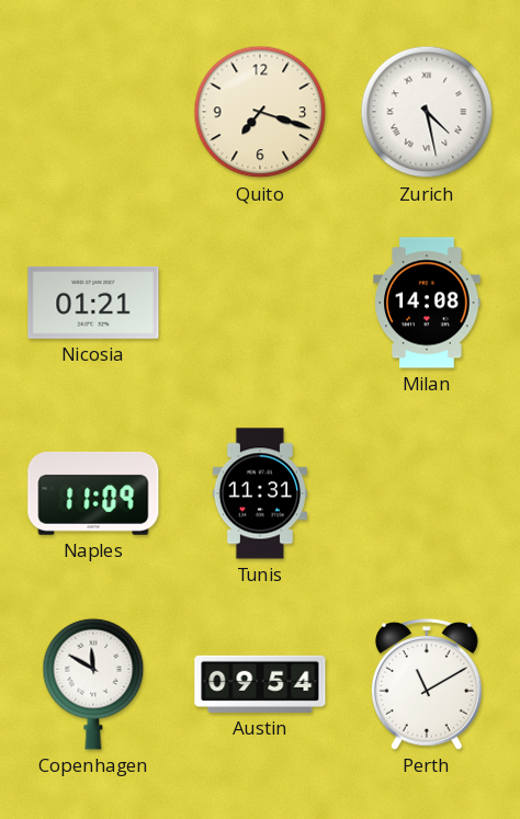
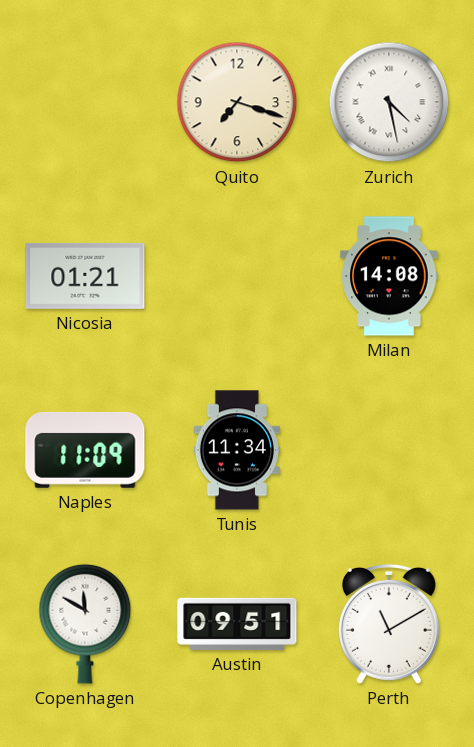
Tunis: 11:31 -> 11:34 (237, 450)
Austin: 09:54 -> 09:51 (237, 624)
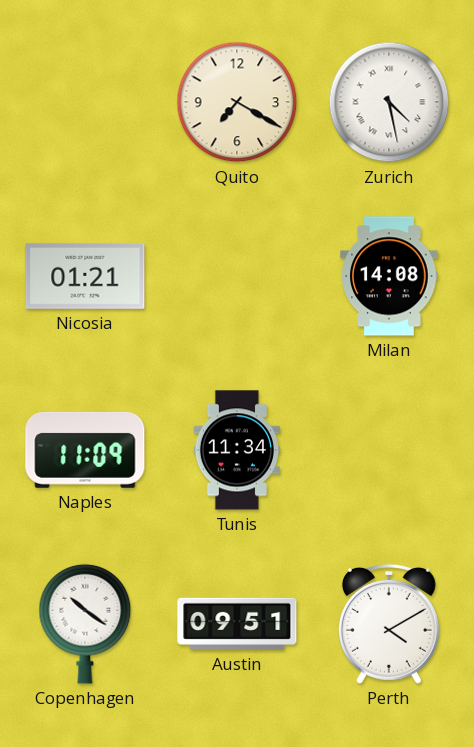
Quito: 7:18 -> 7:20 (237, 102)
Copenhagen: 11:50 -> 10:21 (85, 624)
Perth: 11:10 -> 4:10 (389, 625)
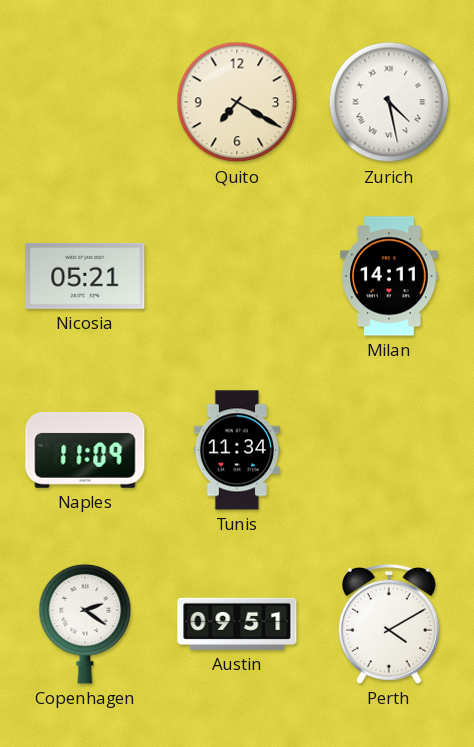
Nicosia: 01:21 -> 05:21 (85, 276)
Milan: 14:08 -> 14:11 (389, 276)
Copenhagen: 10:21 -> 2:21 (85, 624)
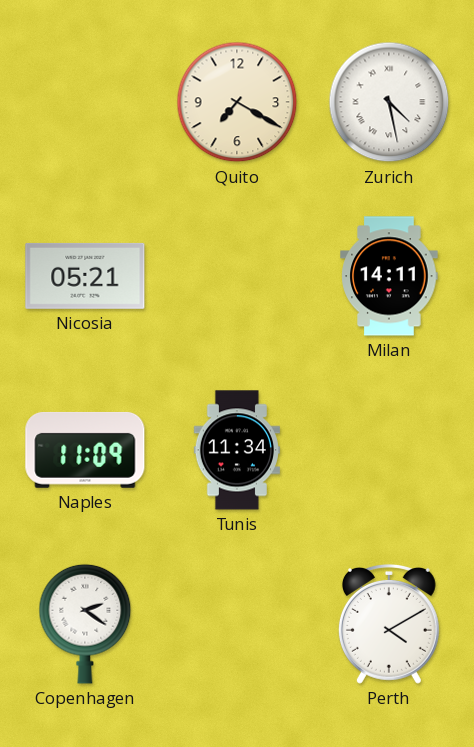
Austin: 09:51 -> none (237, 624)
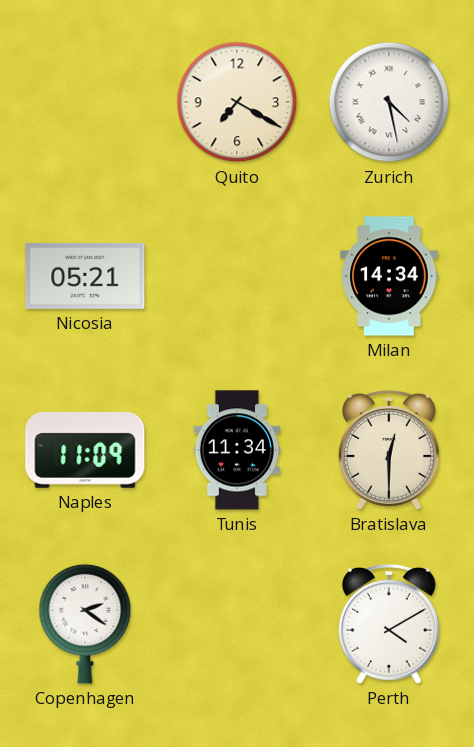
Milan: 14:11 -> 14:34 (389, 276)
Bratislava: none -> 12:30 (389, 451)
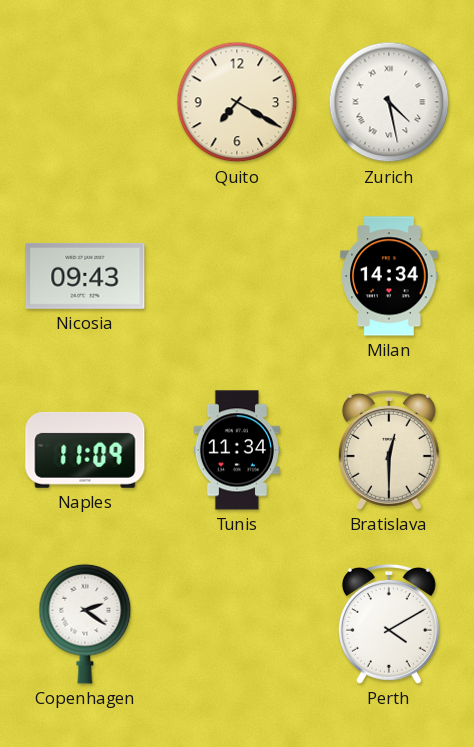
Nicosia: 05:21 -> 09:43 (85, 276)
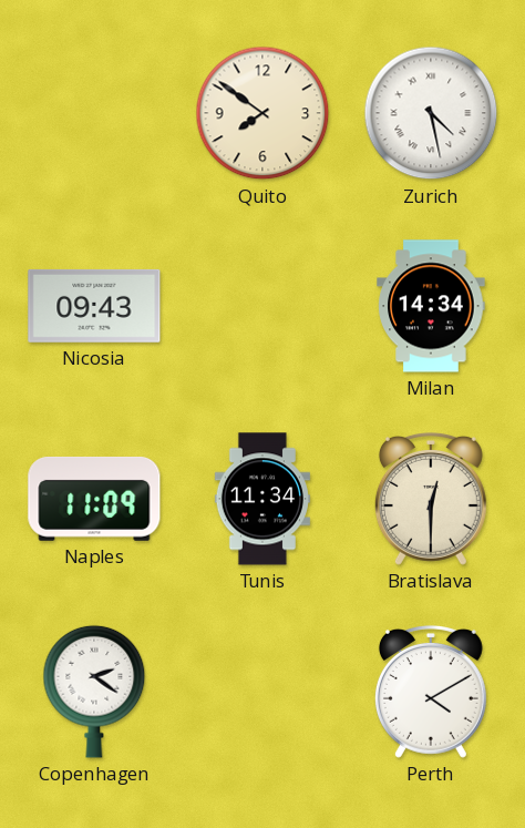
Quito: 7:20 -> 7:51 (262, 113)
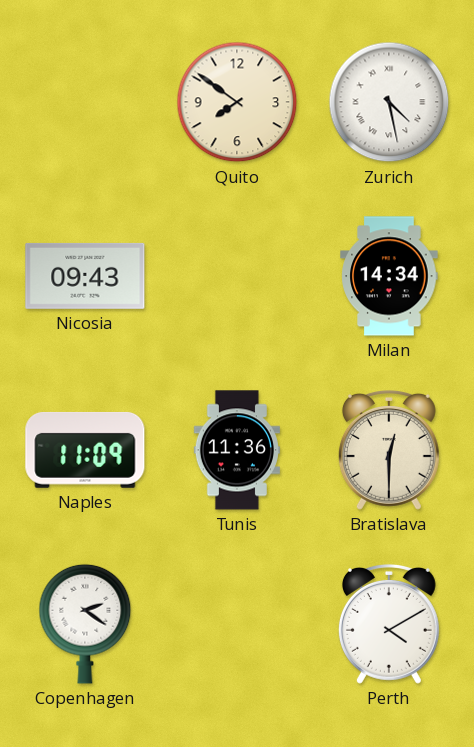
Tunis: 11:34 -> 11:36 (237, 450)
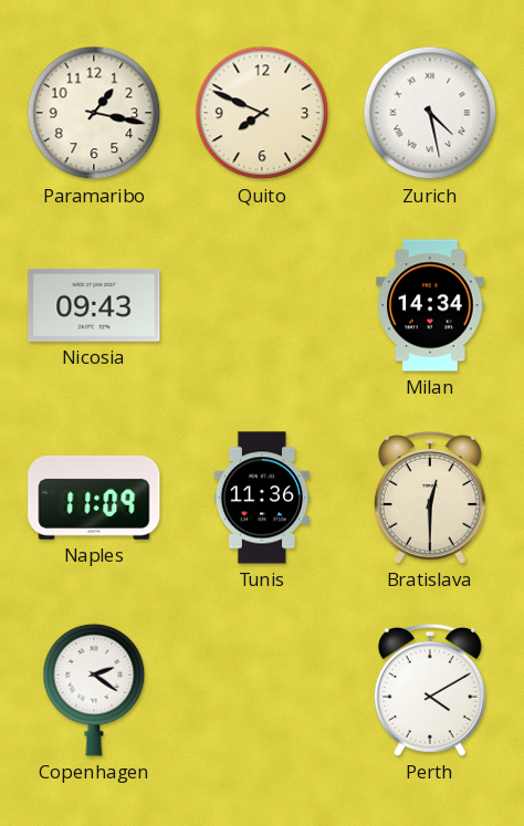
Paramaribo: none -> 1:17 (94, 113)
Quito: 7:51 -> 7:49 (262, 113)
